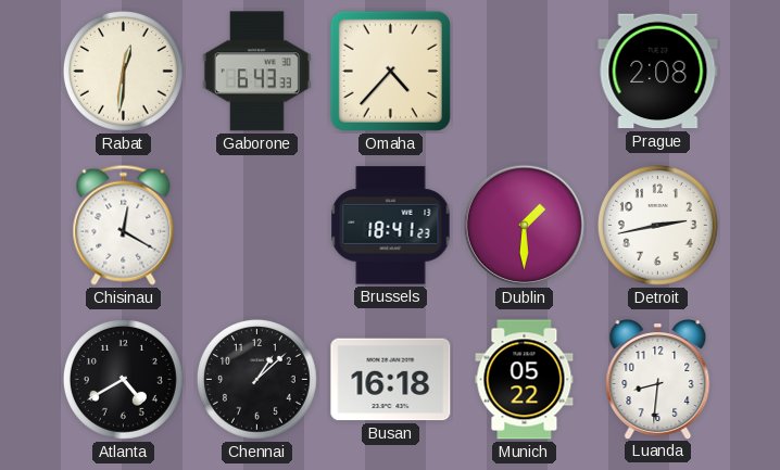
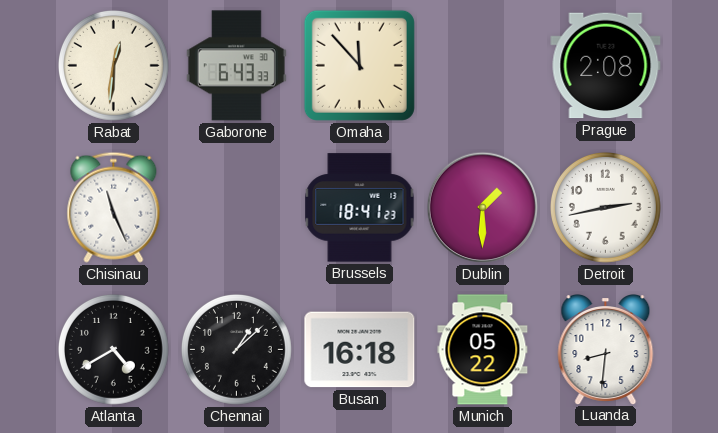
Omaha: 4:37 -> 11:53 (359, 65)
Chisinau: 12:20 -> 11:26 (114, 207)
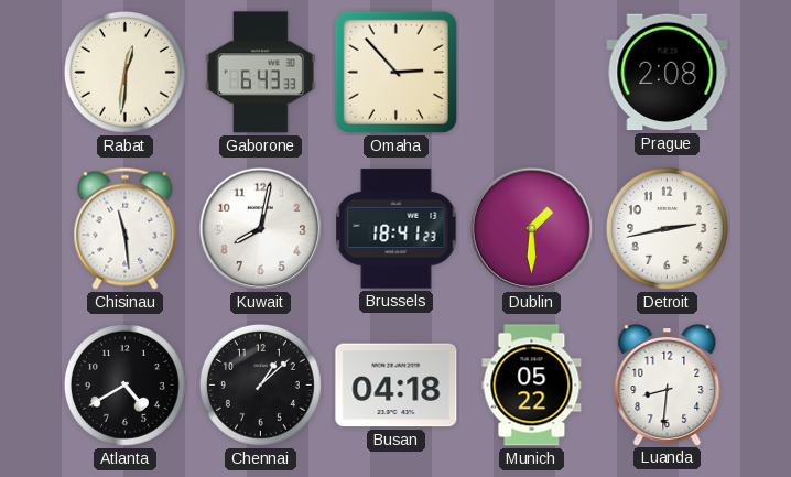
Omaha: 11:53 -> 2:53 (395, 72)
Chisinau: 11:26 -> 11:29 (126, 228)
Kuwait: none -> 8:02 (261, 229)
Busan: 16:18 -> 04:18 (397, 386)
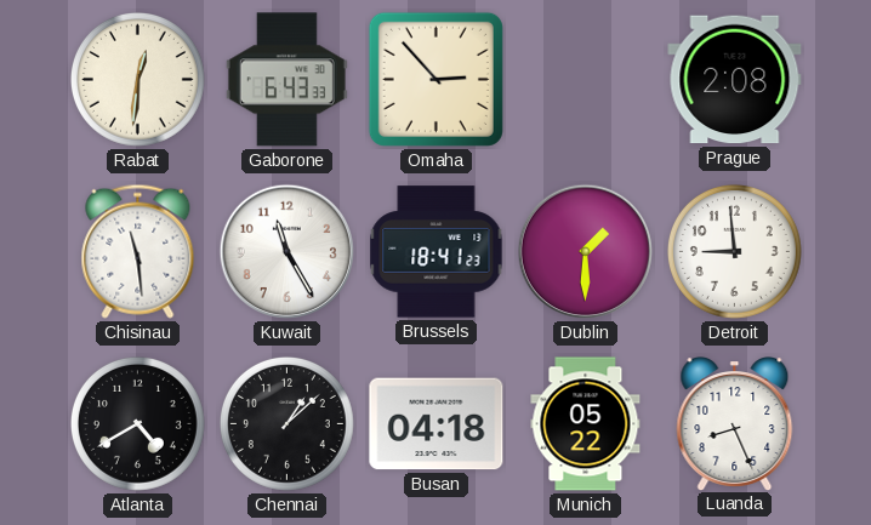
Kuwait: 8:02 -> 11:25 (288, 252)
Detroit: 2:43 -> 8:59 (734, 251)
Luanda: 8:31 -> 8:26 (735, 424)
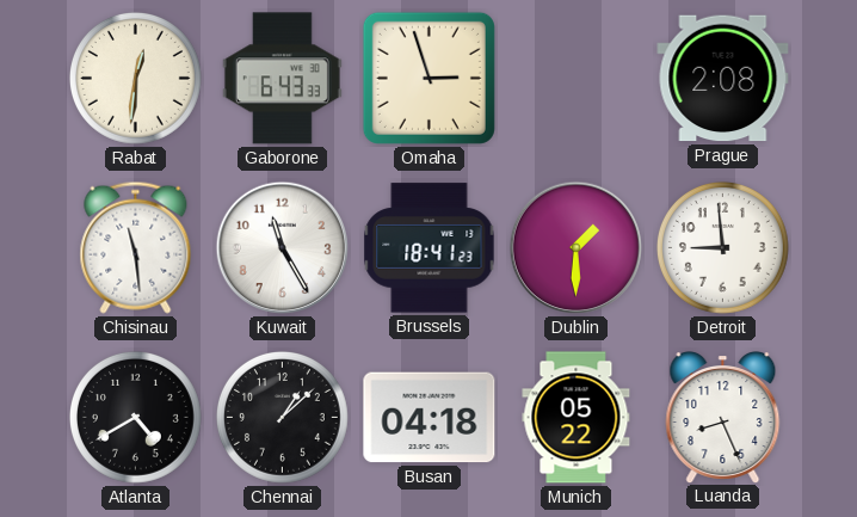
Omaha: 2:53 -> 2:57 (428, 78)
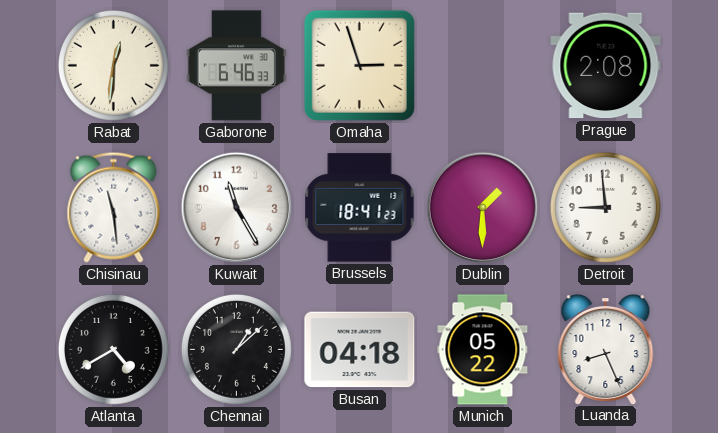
Gaborone: 6:43 -> 6:46 (236, 66)
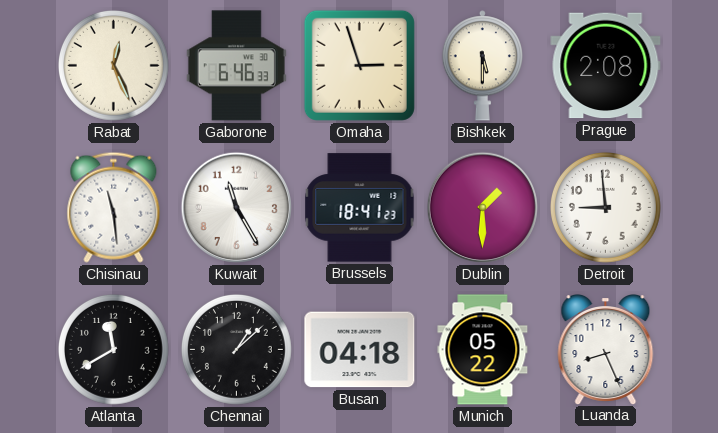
Rabat: 12:31 -> 12:26 (113, 65)
Bishkek: none -> 5:30 (482, 66)
Atlanta: 4:40 -> 11:40 (113, 349)
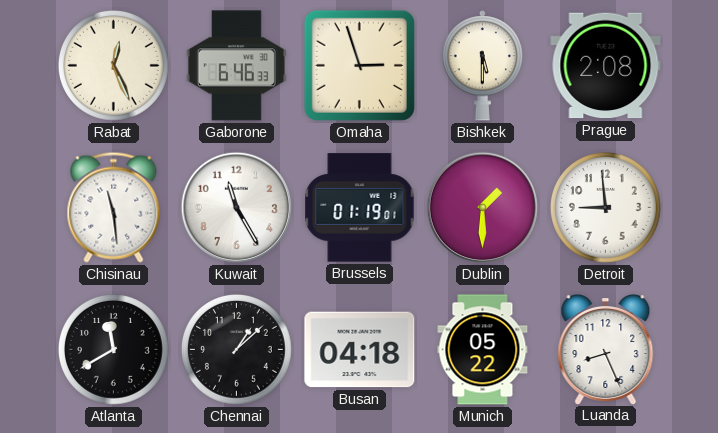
Brussels: 18:41 -> 01:19 (360, 208)
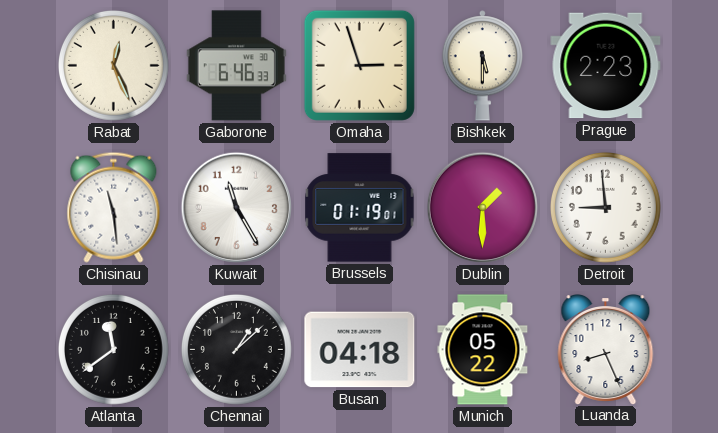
Prague: 2:08 -> 2:23 (606, 66)
Atlanta: 11:40 -> 11:39 (113, 349)
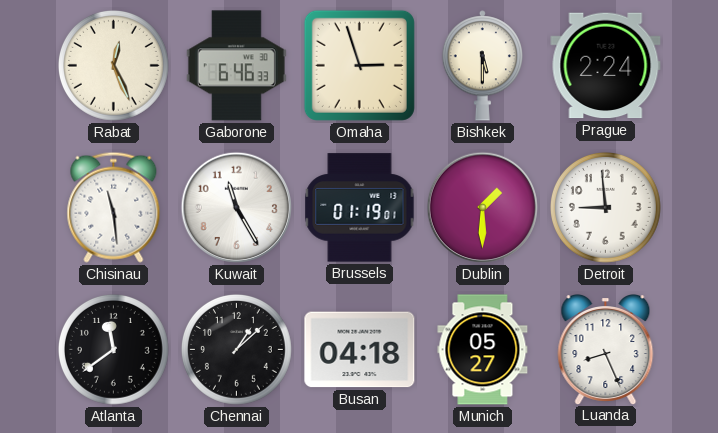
Prague: 2:23 -> 2:24 (606, 66)
Munich: 05:22 -> 05:27 (483, 350)
